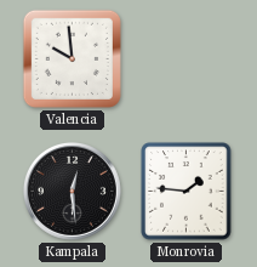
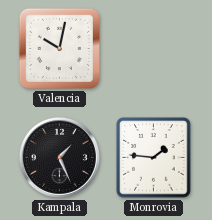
Valencia: 9:59 -> 10:02 (59, 48)
Kampala: 12:29 -> 1:26 (59, 157)
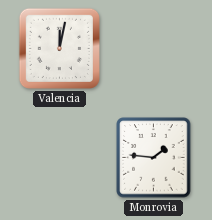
Valencia: 10:02 -> 12:02 (59, 48)
Kampala: 1:26 -> none (59, 157)
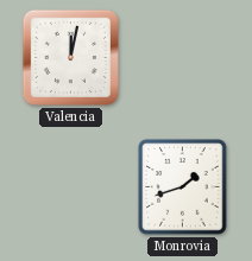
Monrovia: 1:46 -> 1:42 (183, 187)
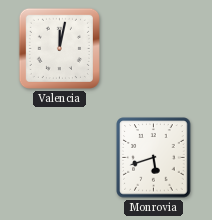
Monrovia: 1:42 -> 5:42 (154, 158)
